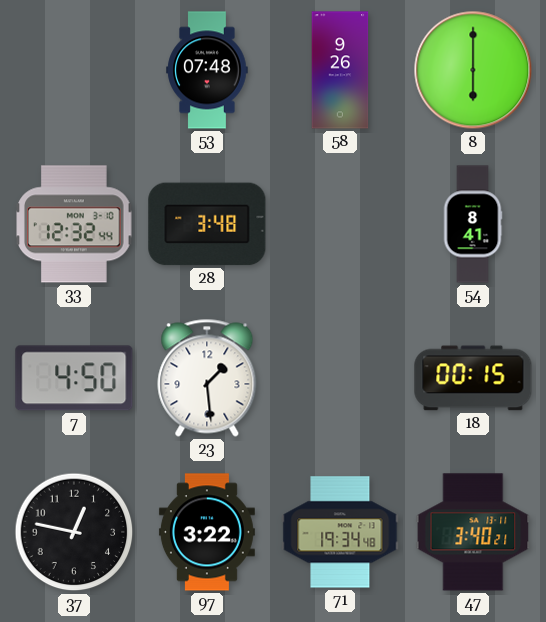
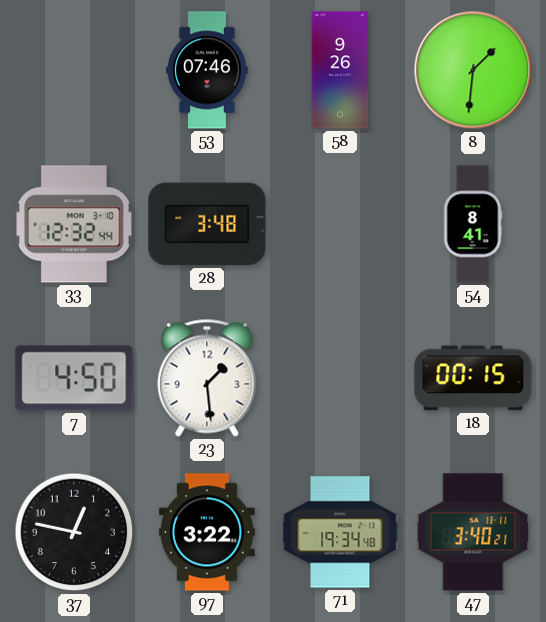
53: 07:48 -> 07:46 (207, 70)
8: 6:00 -> 1:31 (473, 70)
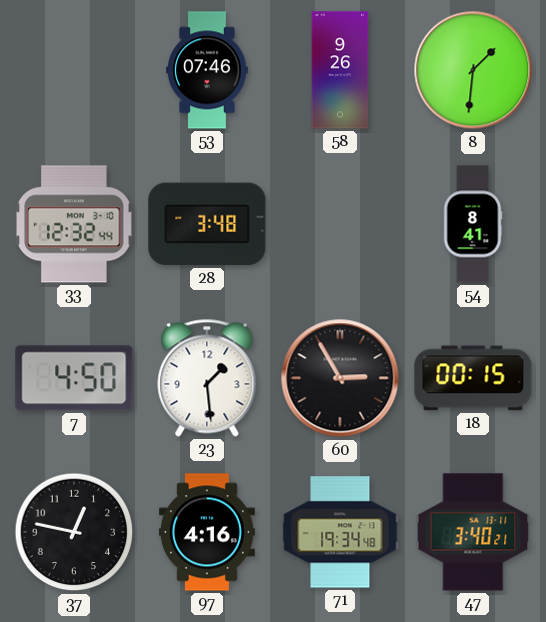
60: none -> 2:55 (340, 378)
97: 3:22 -> 4:16 (207, 532)
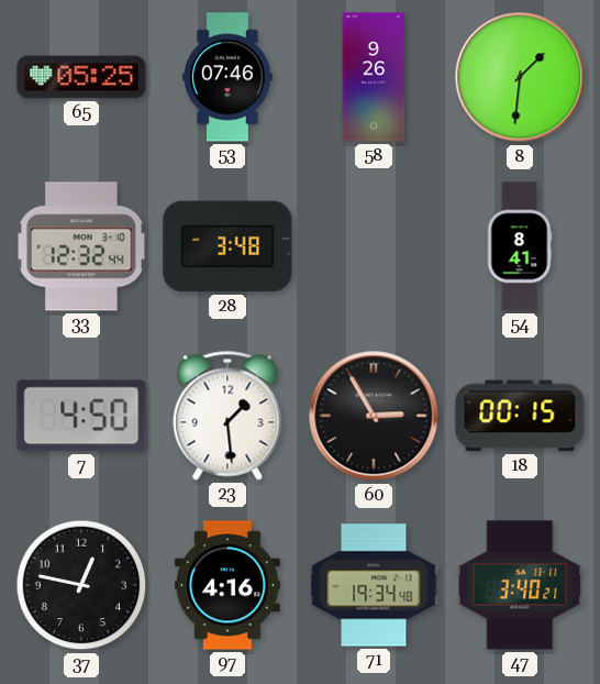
65: none -> 05:25 (81, 77)
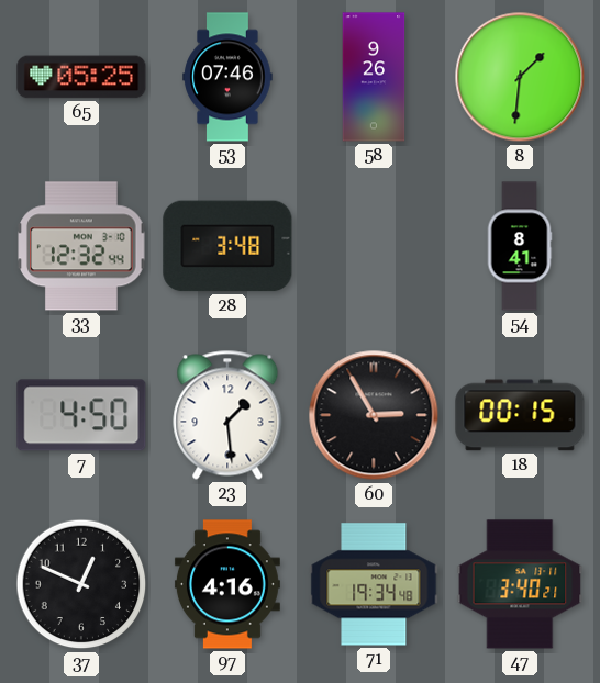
37: 12:47 -> 12:49 (81, 584)
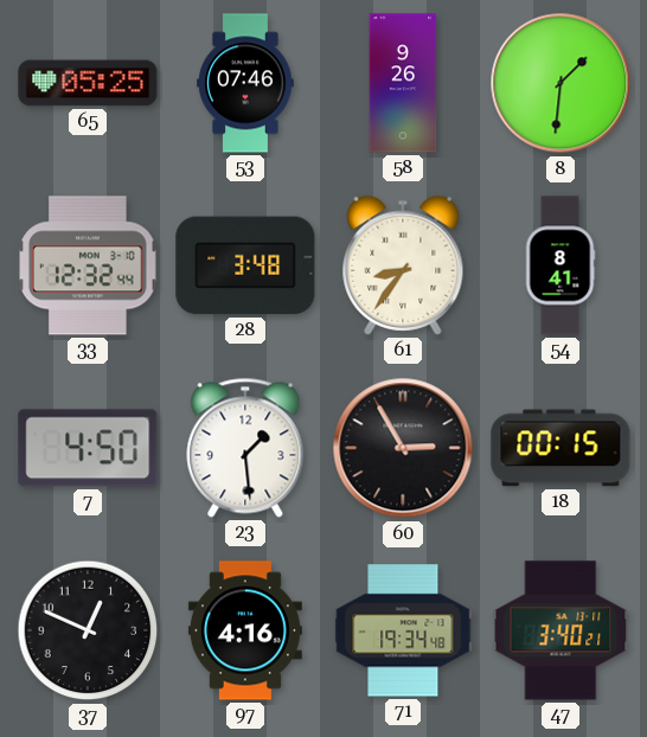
61: none -> 8:36 (403, 265)
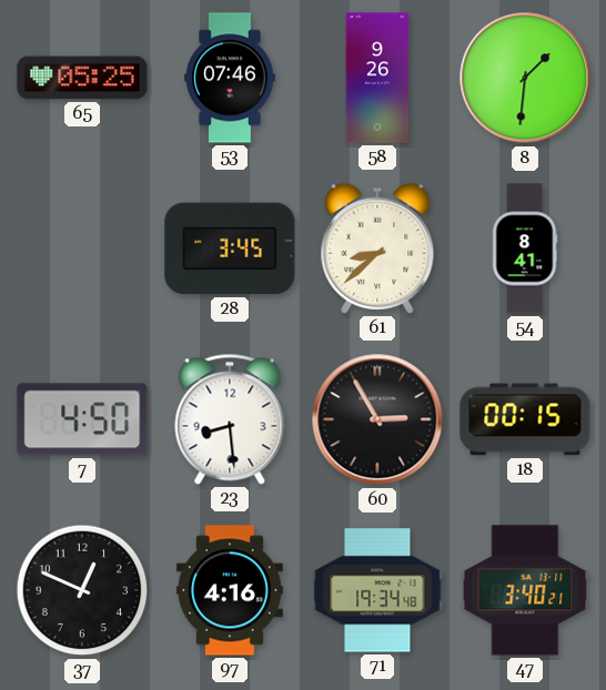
33: 12:32 -> none (88, 265)
28: 3:48 -> 3:45 (230, 248)
61: 8:36 -> 8:38 (377, 248)
23: 1:29 -> 8:29 (230, 419)
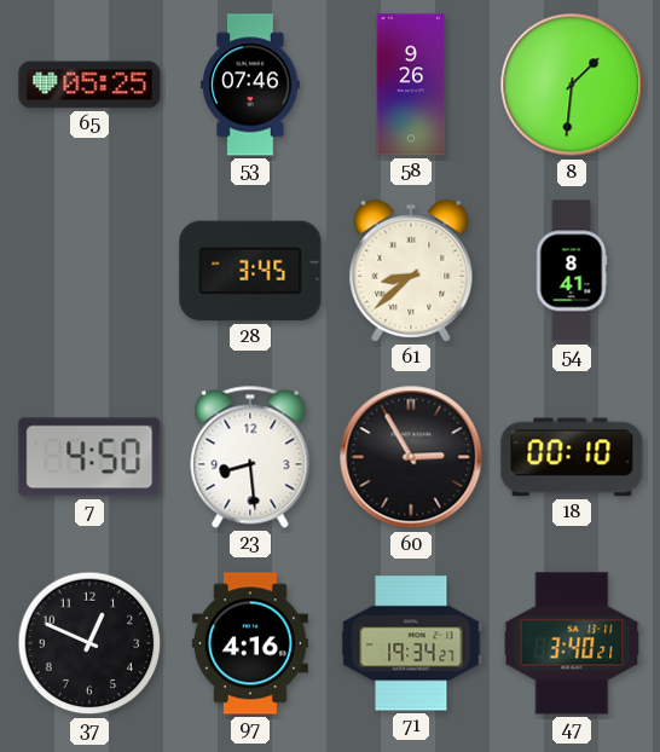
18: 00:15 -> 00:10 (572, 457)
71: 19:34:48 -> 19:34:27 (411, 643)
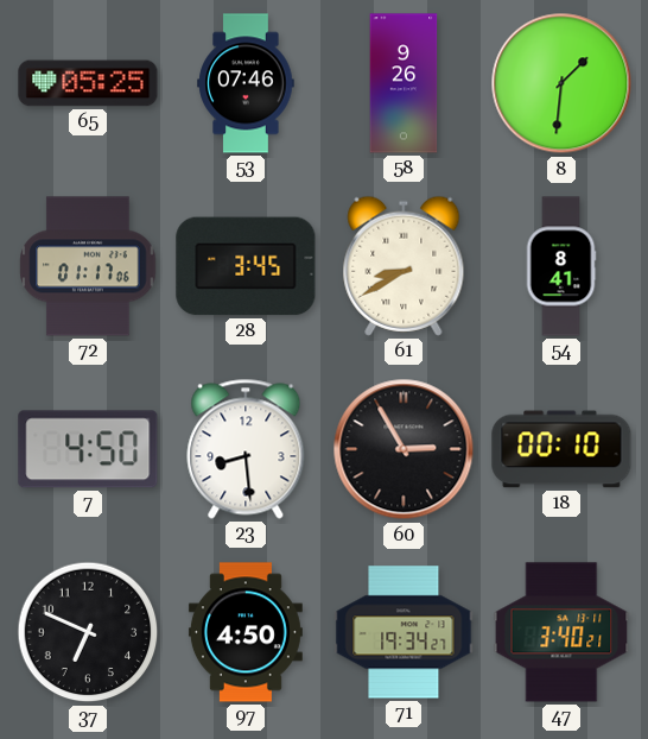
72: none -> 01:17 (88, 266)
61: 8:38 -> 8:40 (404, 266)
37: 12:49 -> 6:49 (88, 632)
97: 4:16 -> 4:50 (246, 632)
